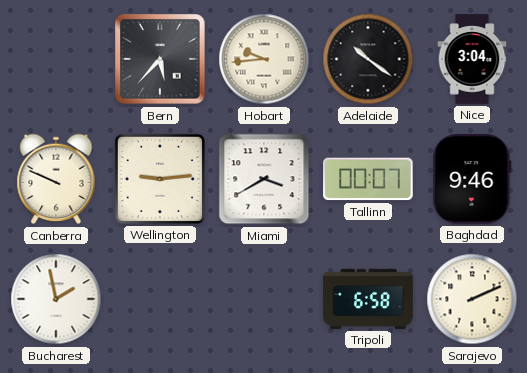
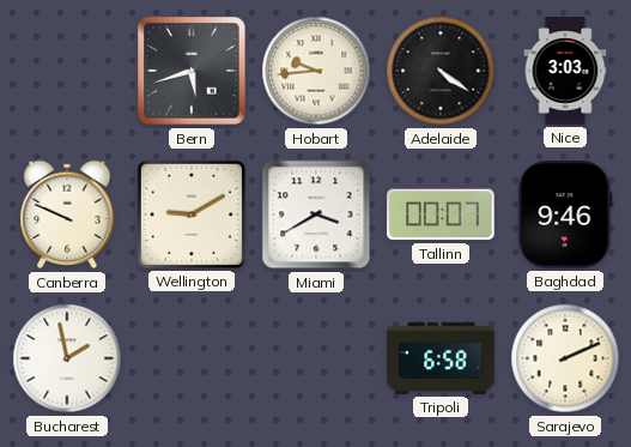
Bern: 5:37 -> 5:42 (192, 71)
Adelaide: 10:21 -> 4:21 (441, 71)
Nice: 3:04 -> 3:03 (565, 71)
Wellington: 9:14 -> 9:10 (192, 215)
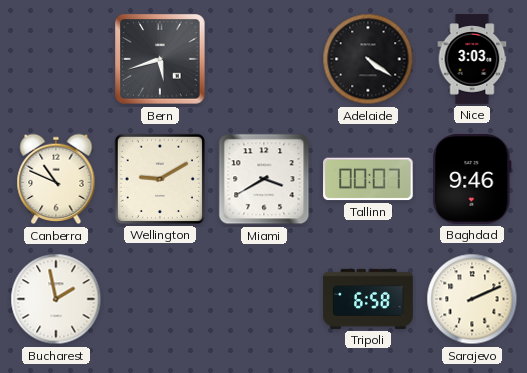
Hobart: 9:44 -> none (316, 71)
Canberra: 9:49 -> 10:49 (56, 179)
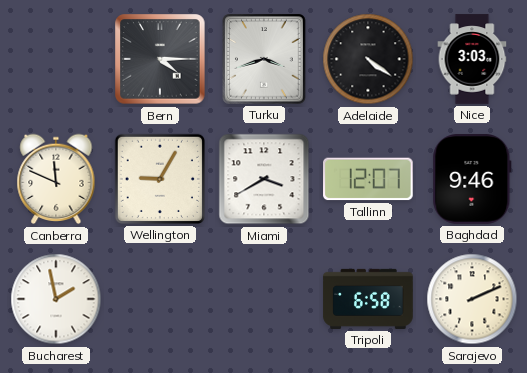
Bern: 5:42 -> 4:15 (160, 59)
Turku: none -> 3:42 (265, 60)
Canberra: 10:49 -> 11:49 (56, 179)
Wellington: 9:10 -> 9:05 (160, 179)
Tallinn: 00:07 -> 12:07 (368, 179)
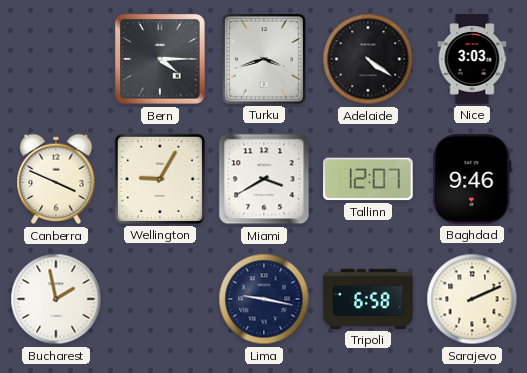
Canberra: 11:49 -> 3:49 (56, 179)
Lima: none -> 9:17 (264, 299)
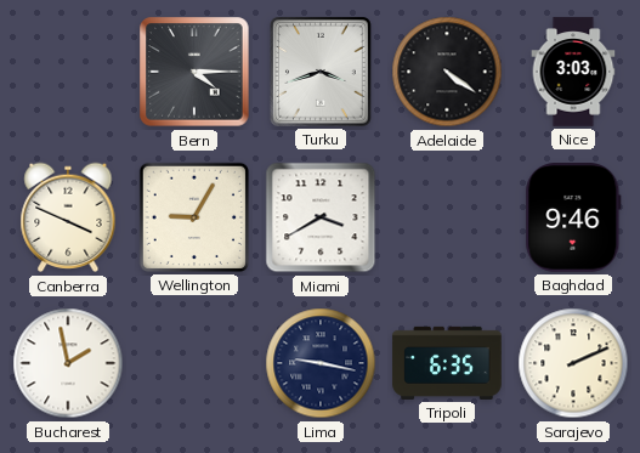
Tallinn: 12:07 -> none (368, 179)
Tripoli: 6:58 -> 6:35 (447, 363)
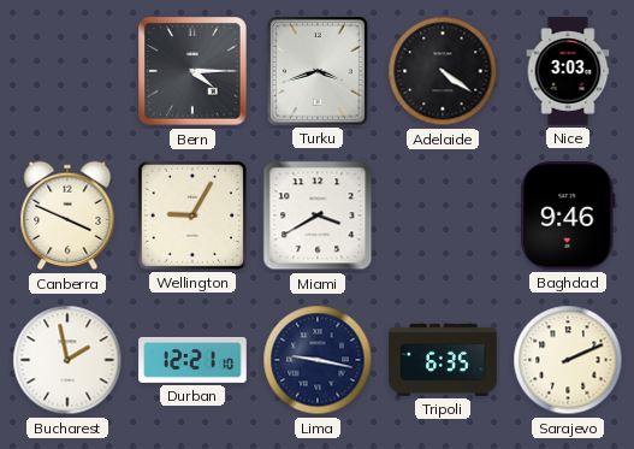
Durban: none -> 12:21 (192, 360)
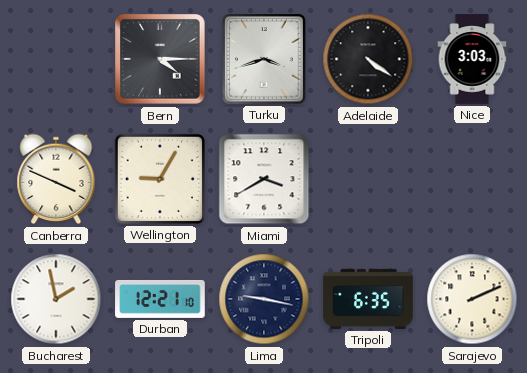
Baghdad: 9:46 -> none (568, 215)
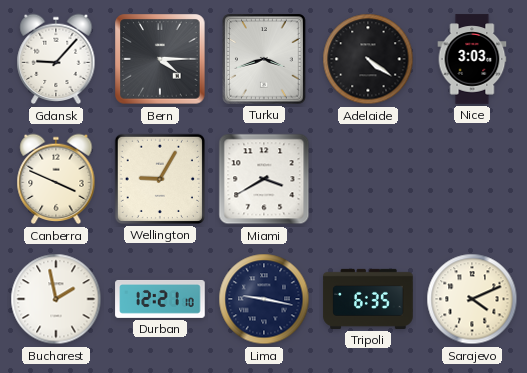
Gdansk: none -> 9:07 (56, 59)
Sarajevo: 2:11 -> 4:11 (472, 299)
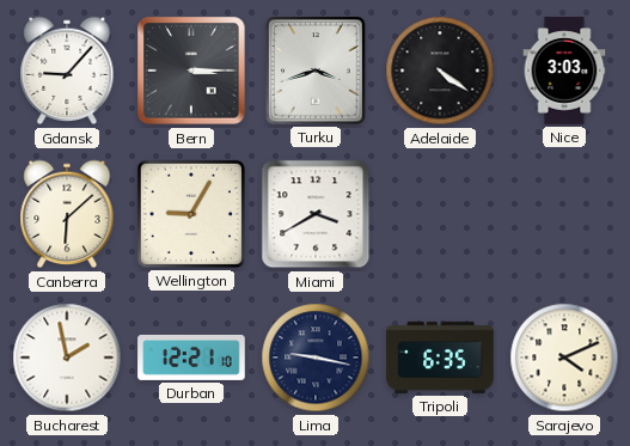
Bern: 4:15 -> 3:15 (191, 71)
Canberra: 3:49 -> 6:08 (67, 214)
